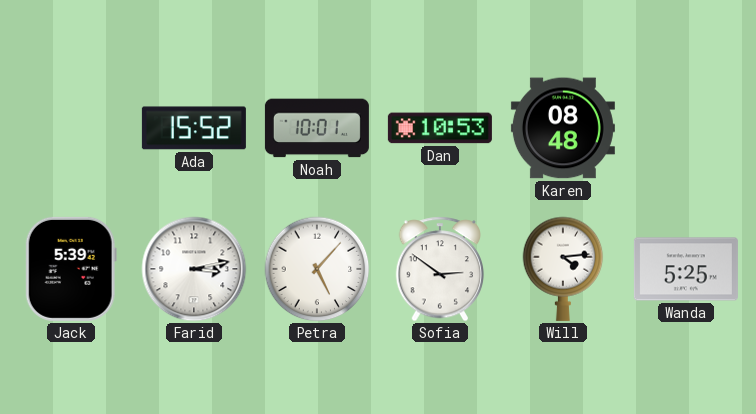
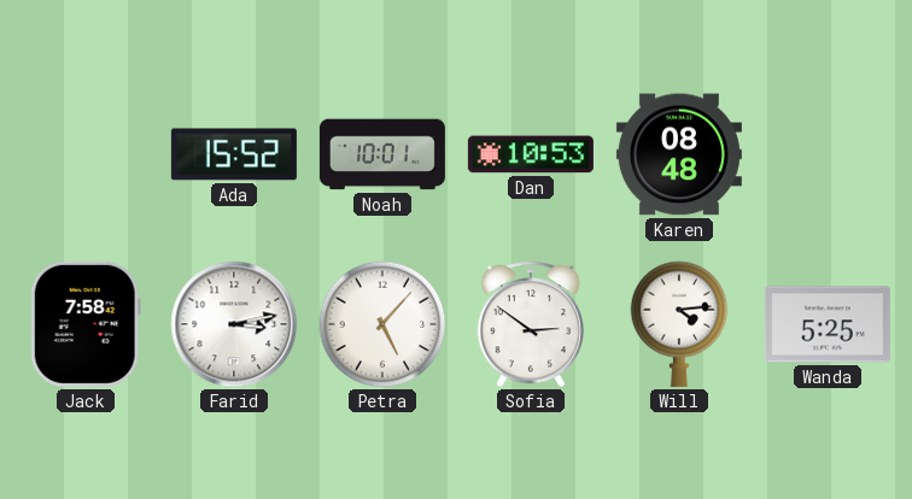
Jack: 5:39 -> 7:58 (86, 324)
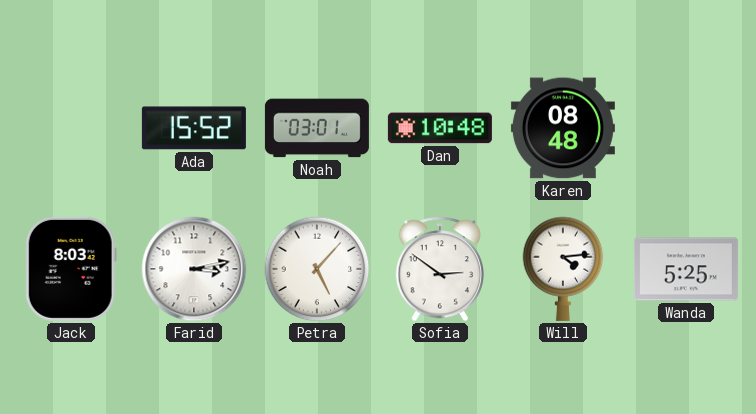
Noah: 10:01 -> 03:01 (317, 128)
Dan: 10:53 -> 10:48 (440, 128)
Jack: 7:58 -> 8:03 (71, 269)
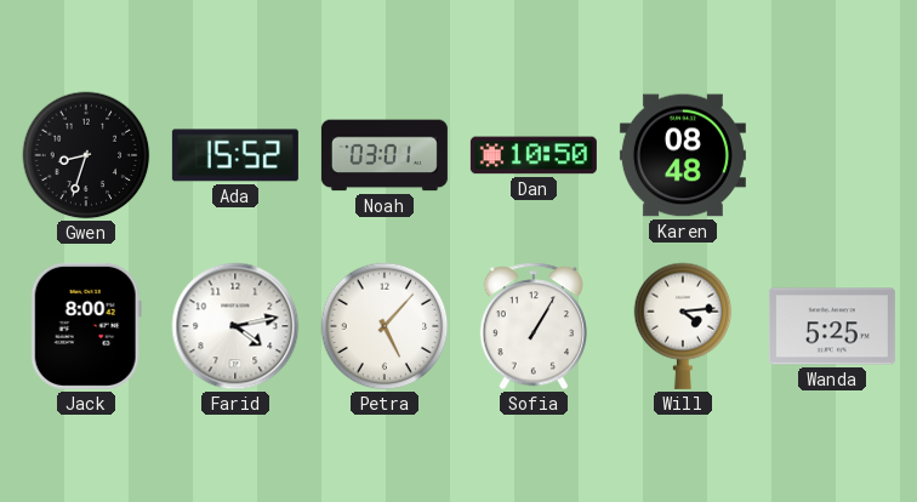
Gwen: none -> 8:33 (86, 155)
Dan: 10:48 -> 10:50 (534, 155)
Jack: 8:03 -> 8:00 (86, 326)
Farid: 3:13 -> 4:13 (235, 326)
Sofia: 2:51 -> 1:05 (534, 326)
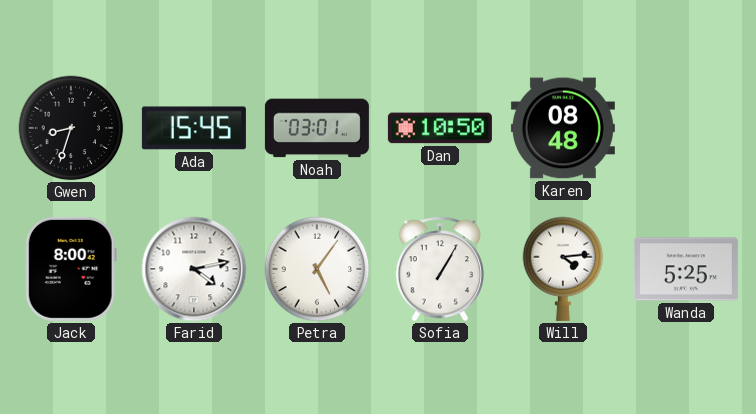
Ada: 15:52 -> 15:45 (194, 128)
Petra: 5:07 -> 5:06 (317, 269)
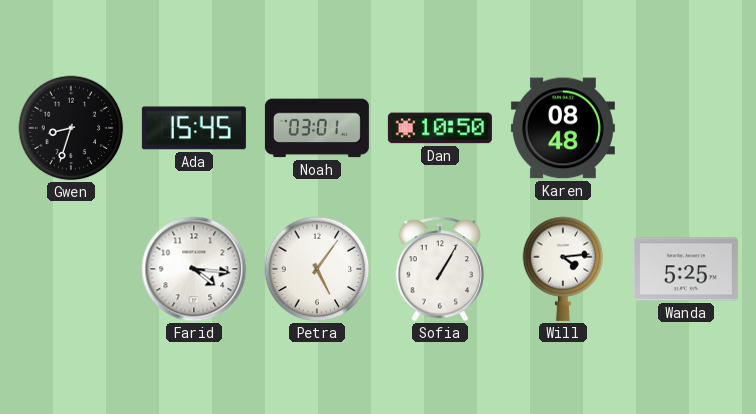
Jack: 8:00 -> none (71, 269)
Farid: 4:13 -> 4:16 (194, 269)
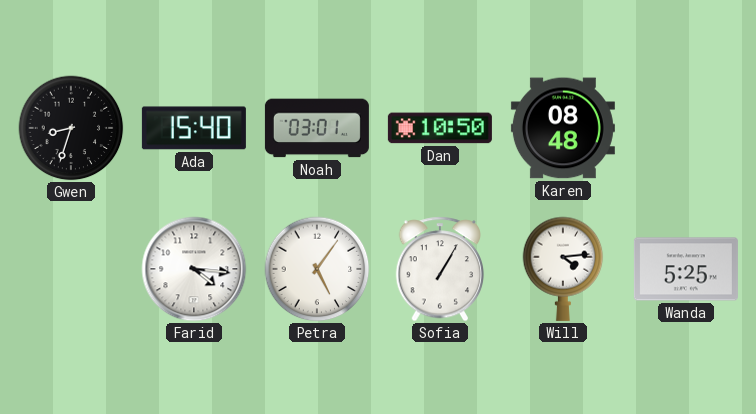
Ada: 15:45 -> 15:40 (194, 128)
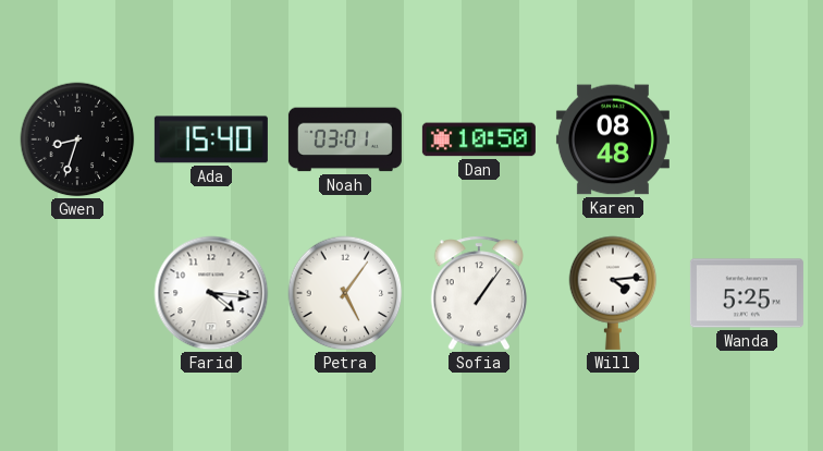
Sofia: 1:05 -> 1:06 (479, 293)
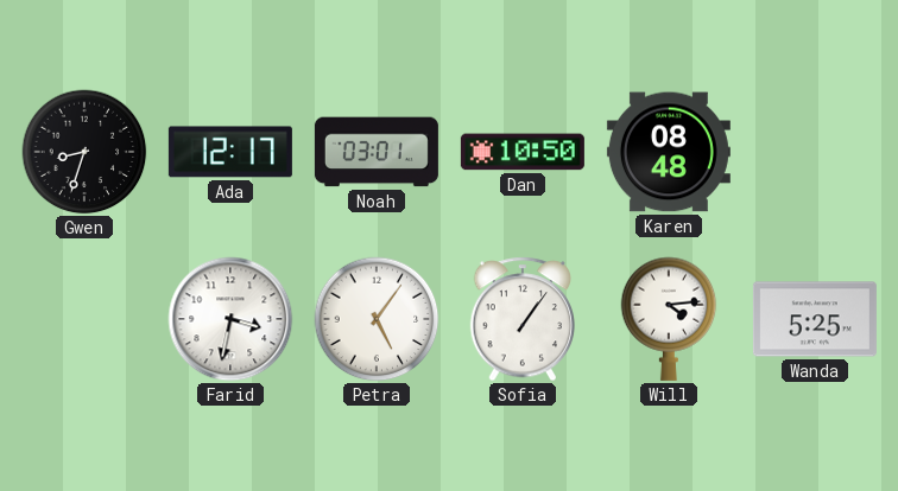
Ada: 15:40 -> 12:17 (230, 152)
Farid: 4:16 -> 3:32 (230, 319)
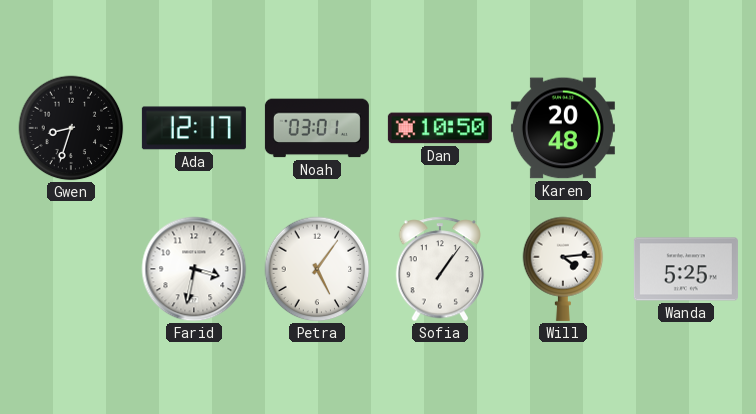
Karen: 08:48 -> 20:48 (563, 128)
